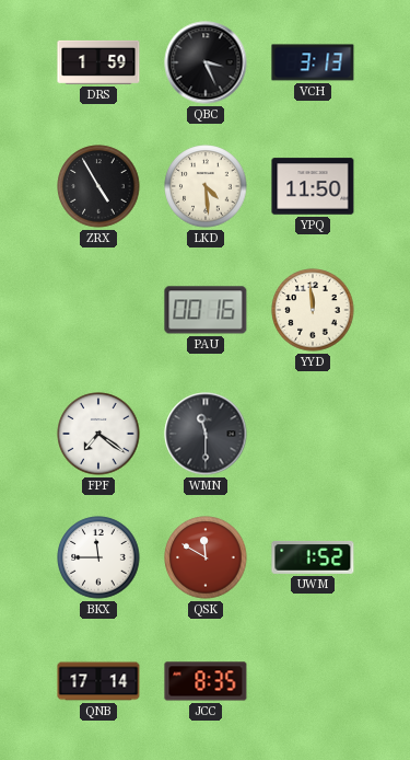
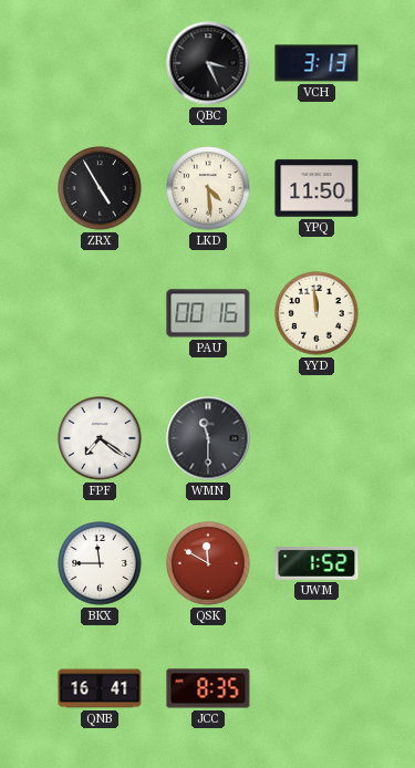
DRS: 1:59 -> none (98, 62)
QNB: 17:14 -> 16:41 (100, 688)
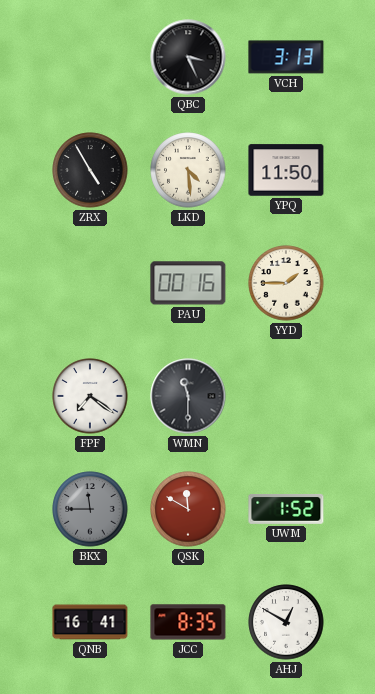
YYD: 11:59 -> 1:45 (286, 283)
BKX dial: white -> grey (90, 509)
AHJ: none -> 12:50 (286, 622)
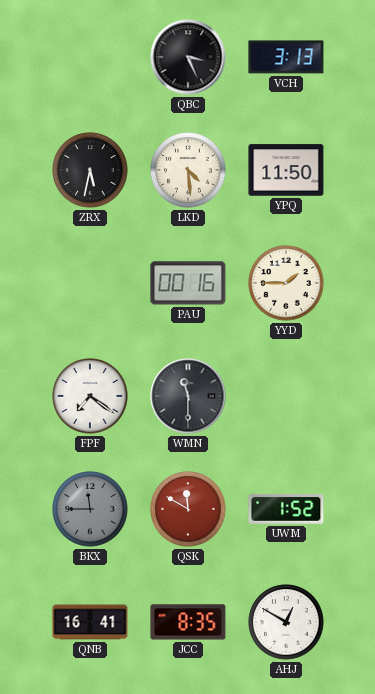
ZRX: 4:55 -> 5:32 (90, 170)
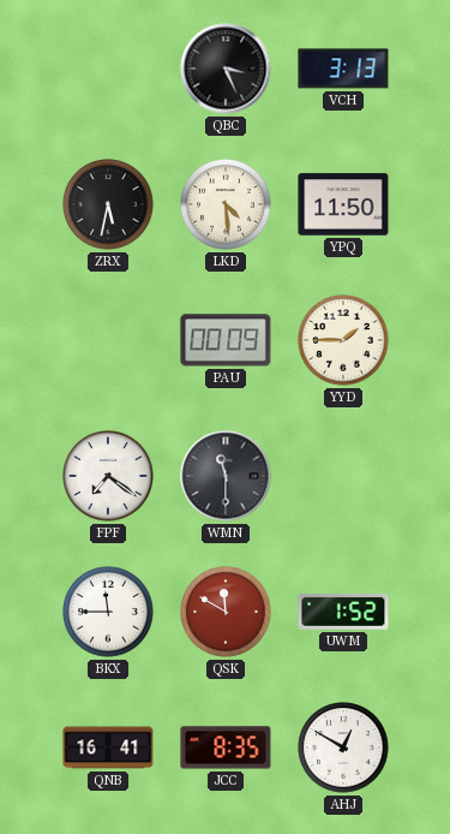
PAU: 00:16 -> 00:09 (226, 340)
BKX dial: grey -> white (108, 612)
